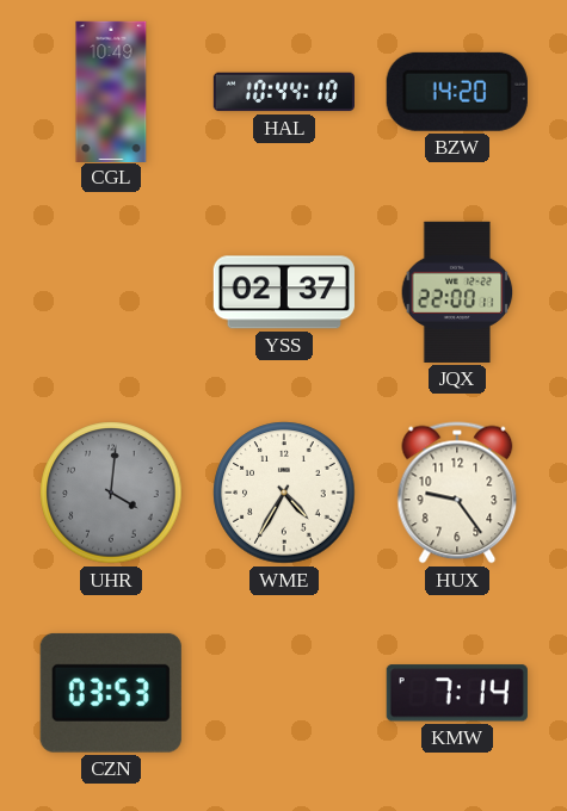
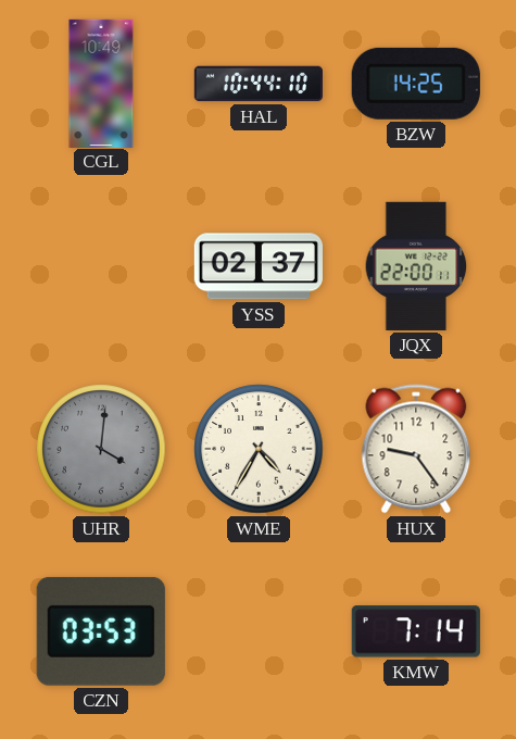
BZW: 14:20 -> 14:25 (416, 84)
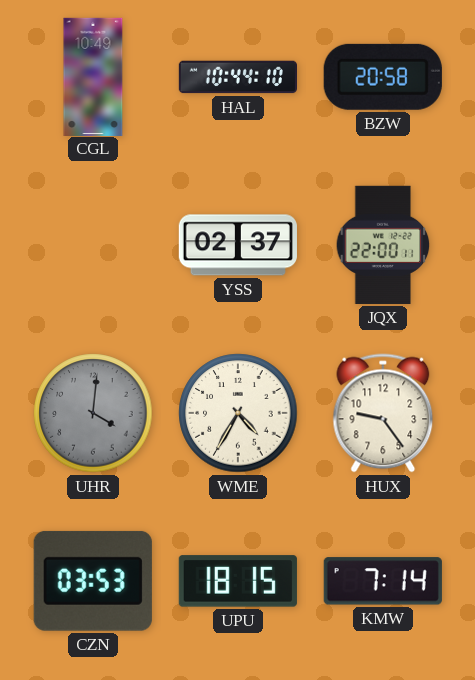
BZW: 14:25 -> 20:58 (383, 77)
UPU: none -> 18:15 (238, 581)
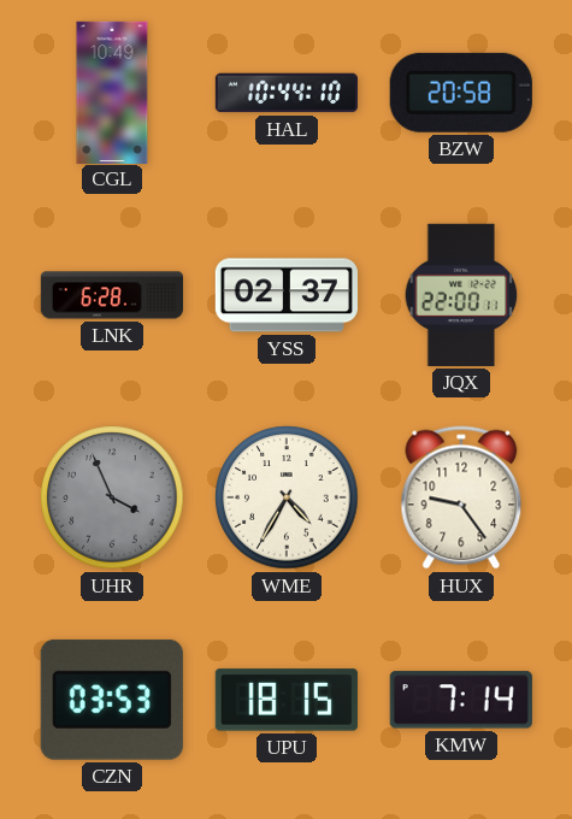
LNK: none -> 6:28 (111, 295)
UHR: 4:01 -> 3:56 (112, 497)
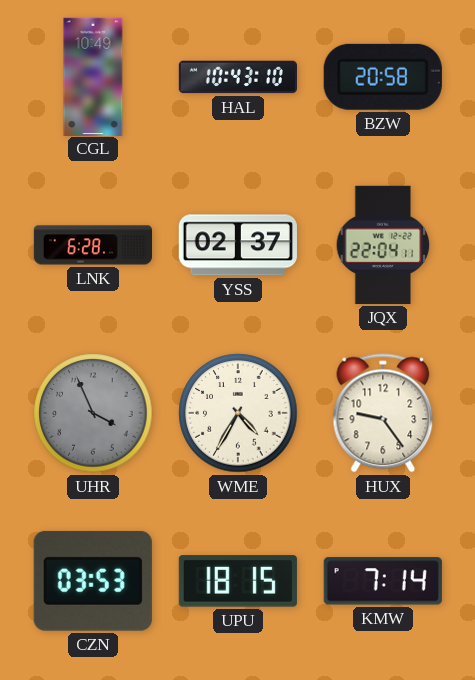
HAL: 10:44 -> 10:43 (237, 77)
JQX: 22:00 -> 22:04 (383, 245)
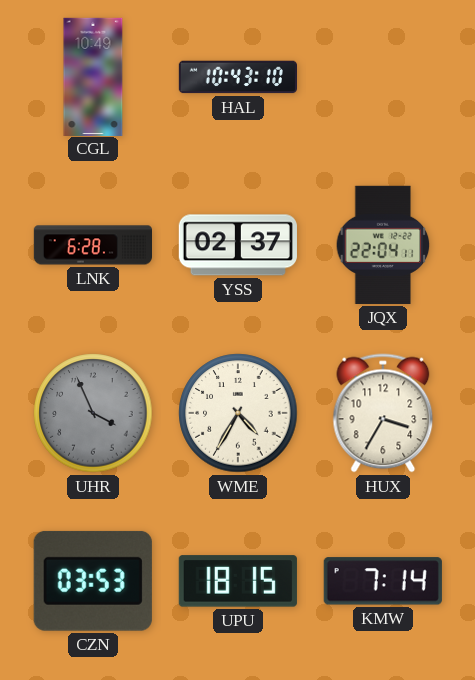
BZW: 20:58 -> none (383, 77)
HUX: 9:24 -> 3:35 (383, 413)
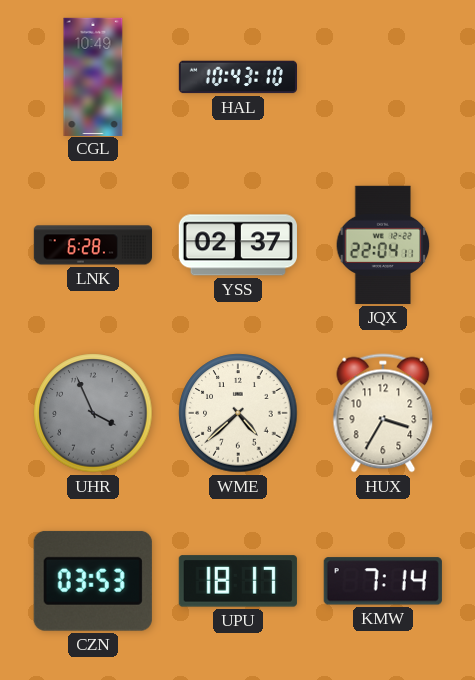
WME: 4:35 -> 4:38 (238, 413)
UPU: 18:15 -> 18:17 (238, 581)
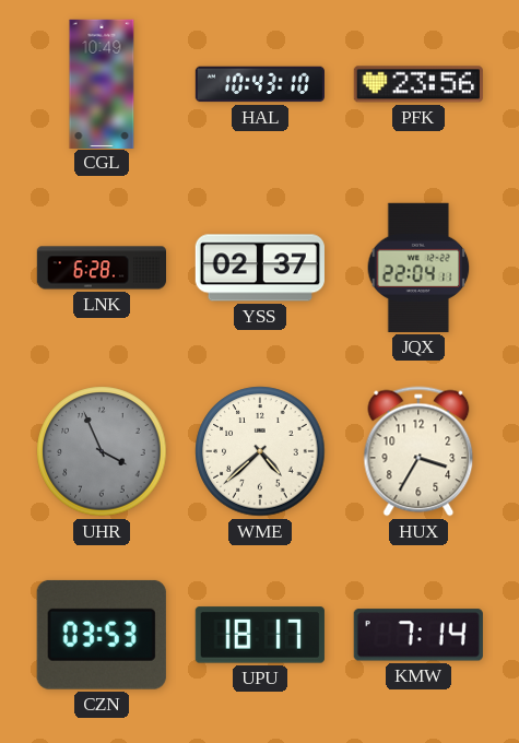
PFK: none -> 23:56 (418, 84)
